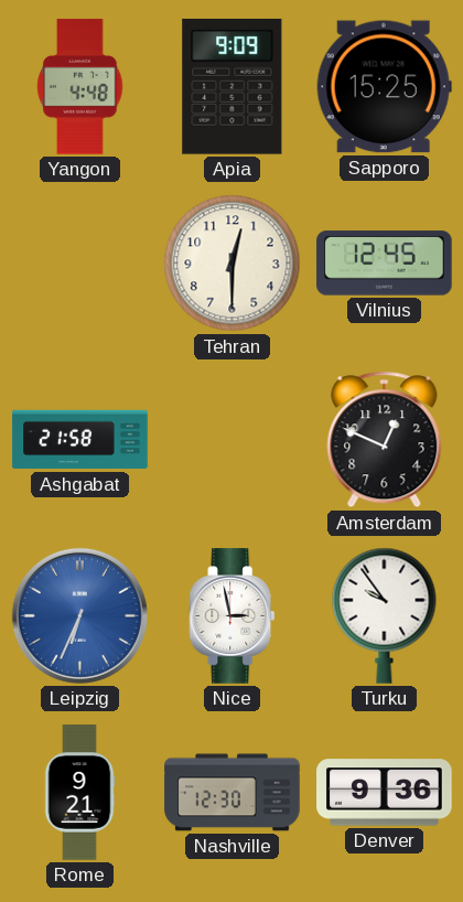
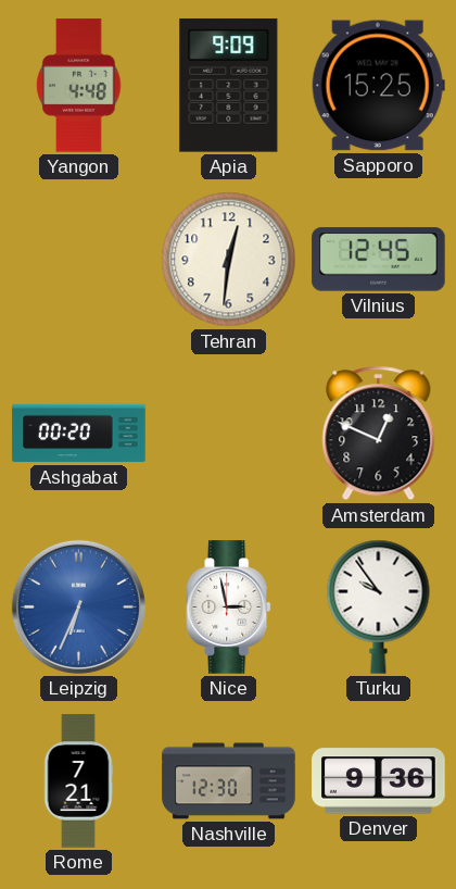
Tehran: 12:30 -> 12:31 (229, 260)
Ashgabat: 21:58 -> 00:20 (79, 434)
Rome: 9:21 -> 7:21 (78, 781)
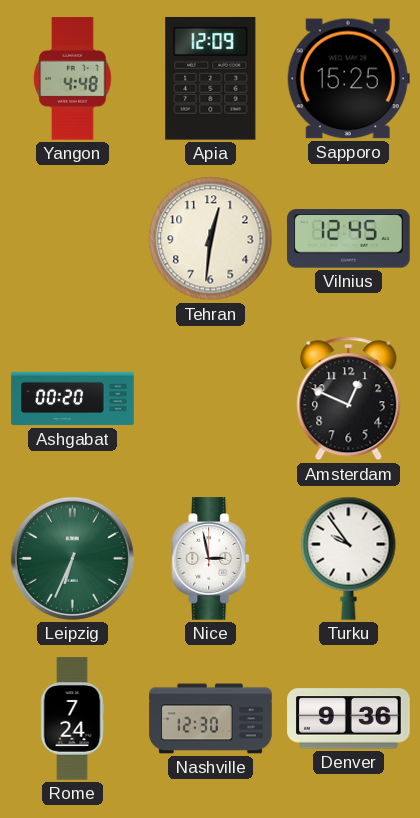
Apia: 9:09 -> 12:09 (211, 78)
Leipzig dial: blue -> green (72, 558)
Rome: 7:21 -> 7:24 (72, 719)
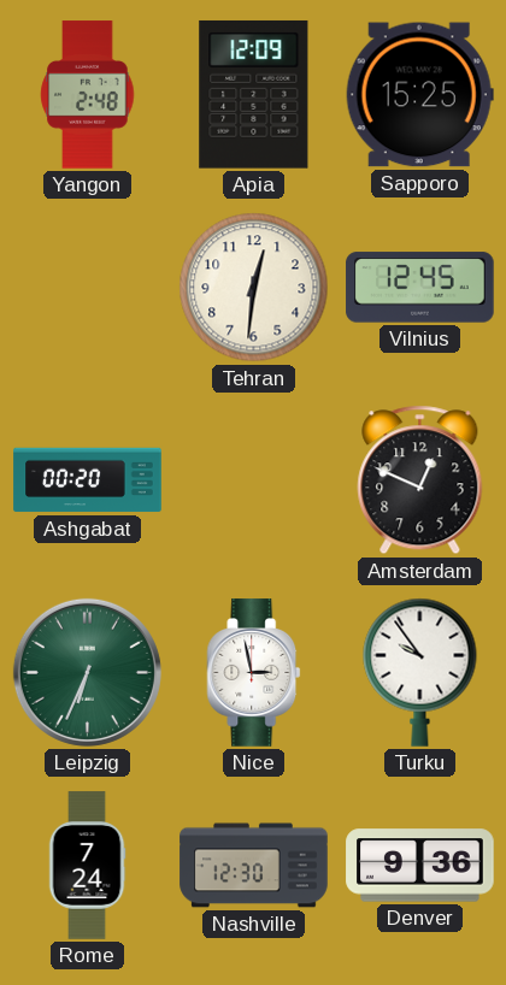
Yangon: 4:48 -> 2:48 (88, 95)
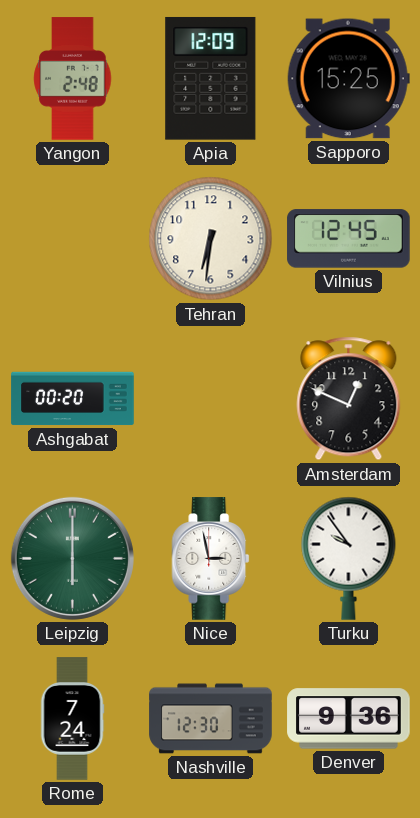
Tehran: 12:31 -> 6:31 (211, 239)
Leipzig: 6:34 -> 6:00 (72, 558)
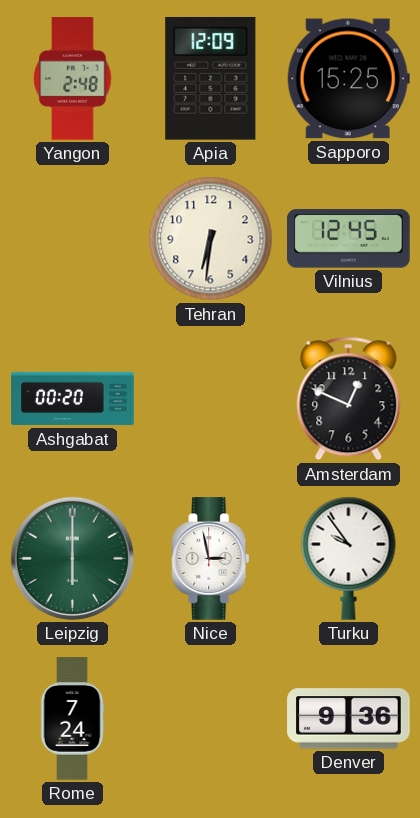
Nashville: 12:30 -> none (211, 719)
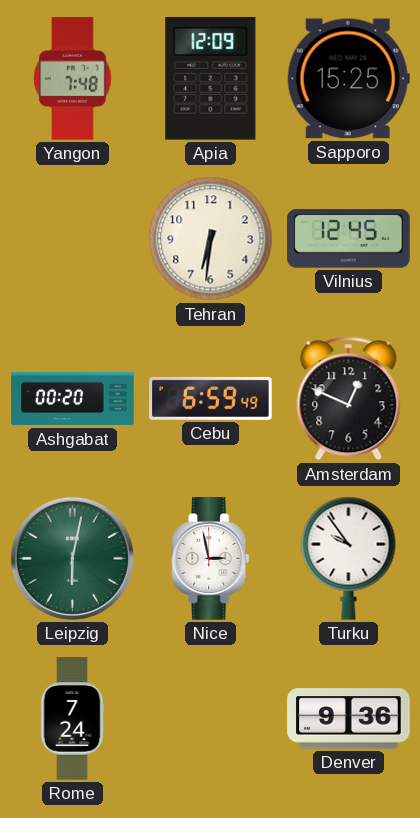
Yangon: 2:48 -> 7:48 (73, 79)
Cebu: none -> 6:59 (211, 398)
Leipzig: 6:00 -> 6:02 (72, 558)
